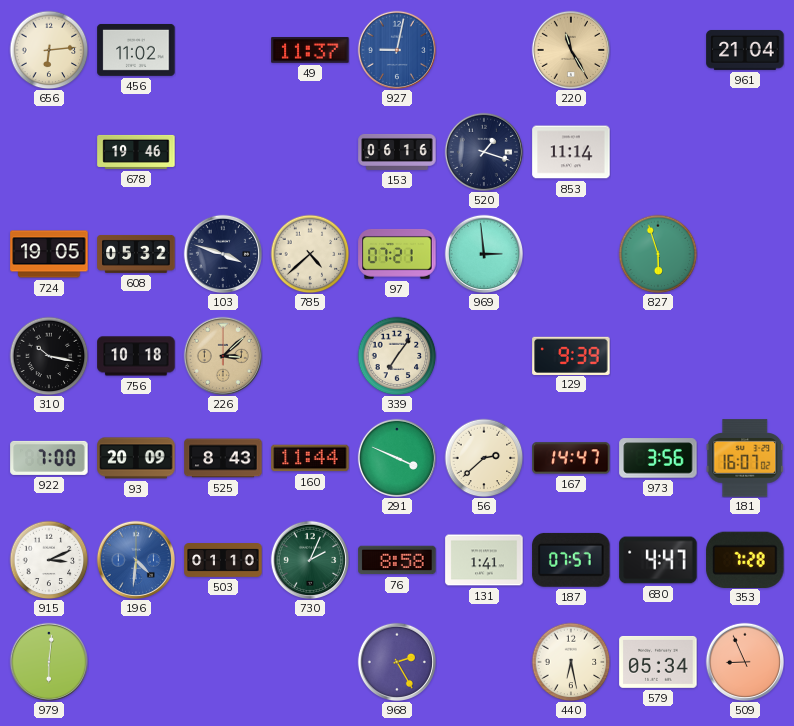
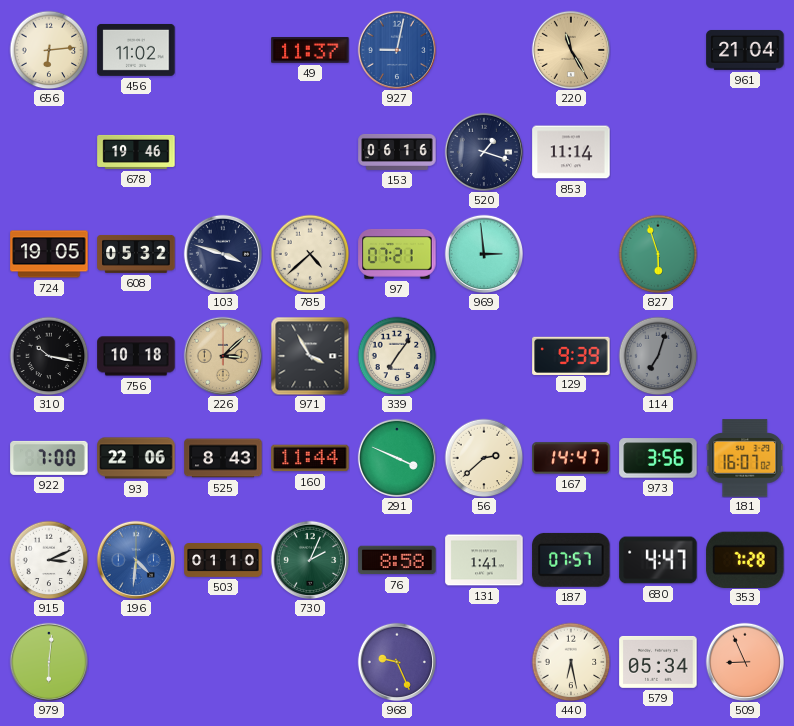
971: none -> 3:55 (310, 356)
114: none -> 7:03 (658, 356)
93: 20:09 -> 22:06 (136, 458)
968: 2:25 -> 9:26 (396, 661)
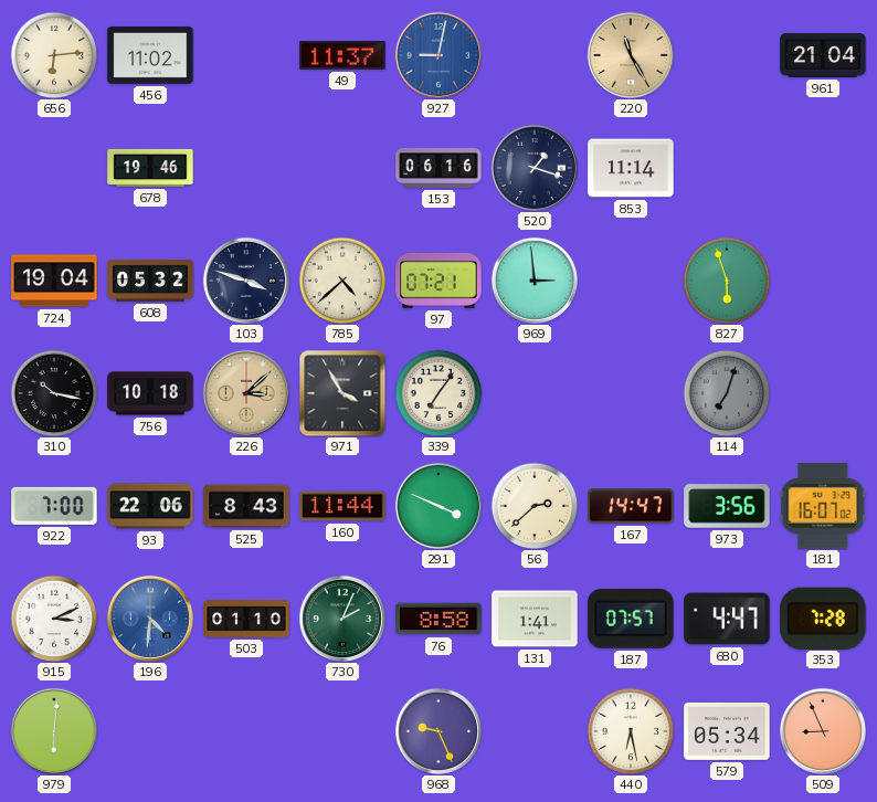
724: 19:05 -> 19:04 (54, 281)
129: 9:39 -> none (571, 355)
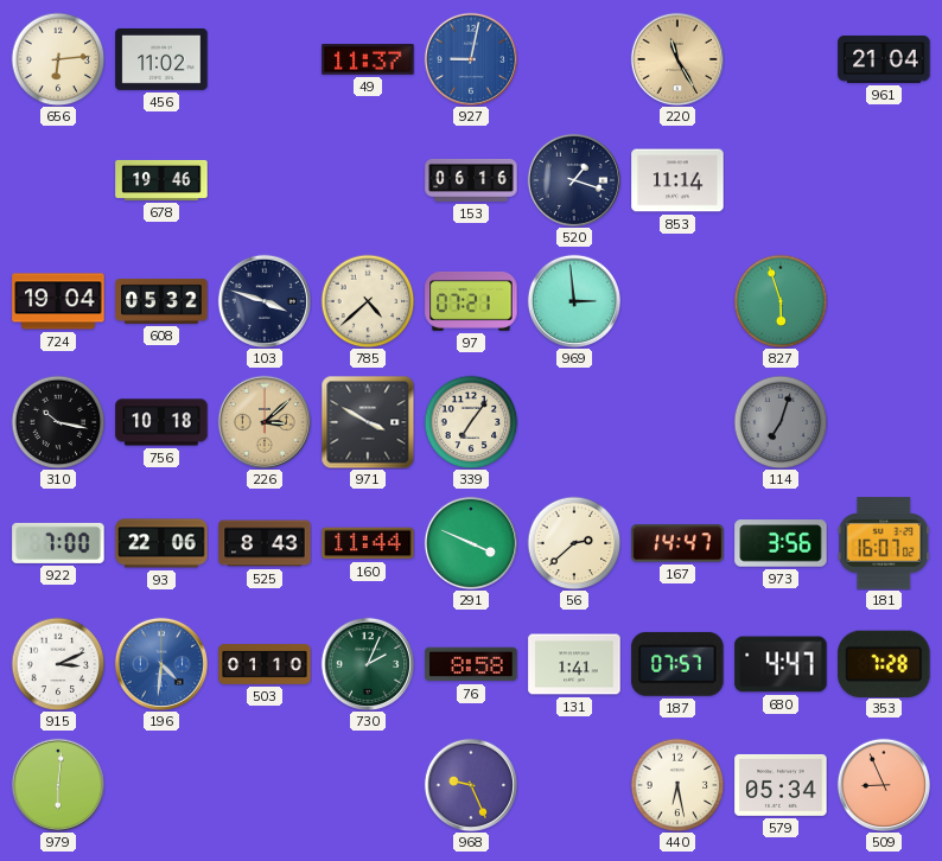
971: 3:55 -> 3:50 (368, 422)
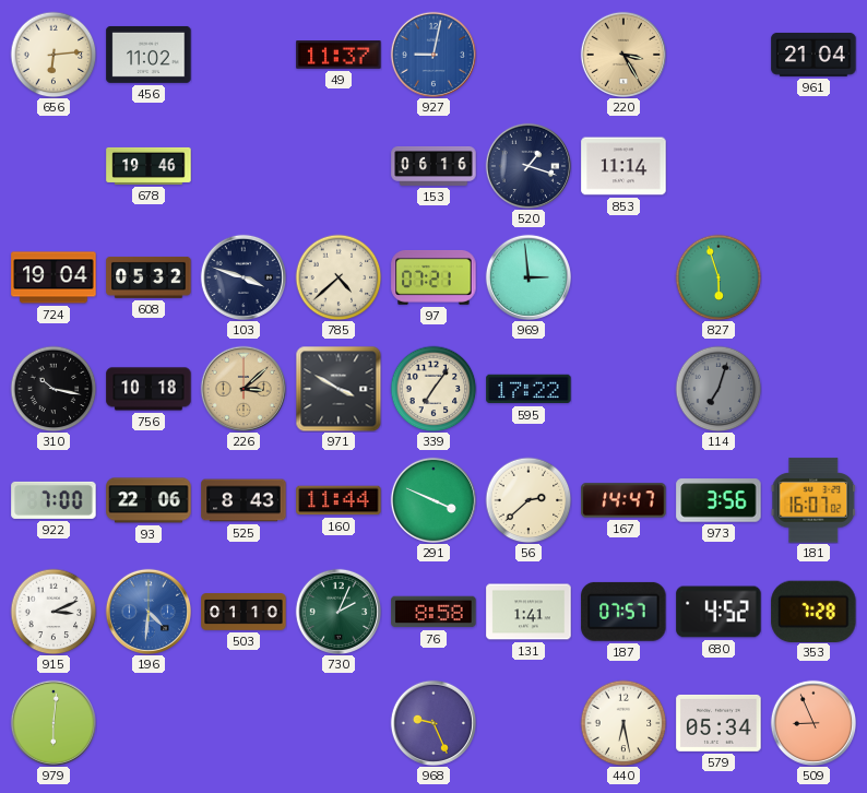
220: 11:25 -> 3:25 (622, 54)
595: none -> 17:22 (528, 389)
680: 4:47 -> 4:52 (718, 612)
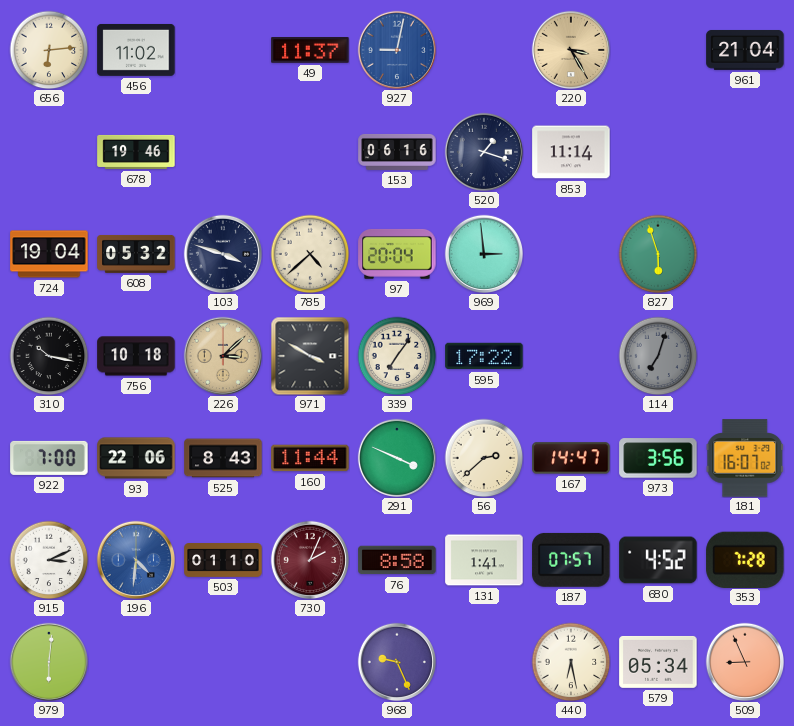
97: 07:21 -> 20:04 (397, 254)
730 dial: green -> burgundy (309, 559)
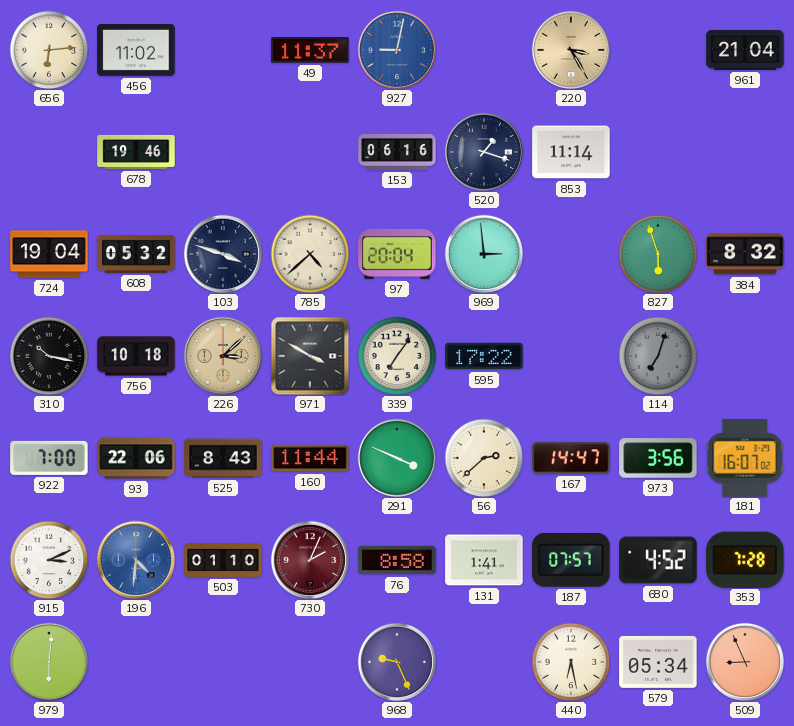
384: none -> 8:32 (745, 254)
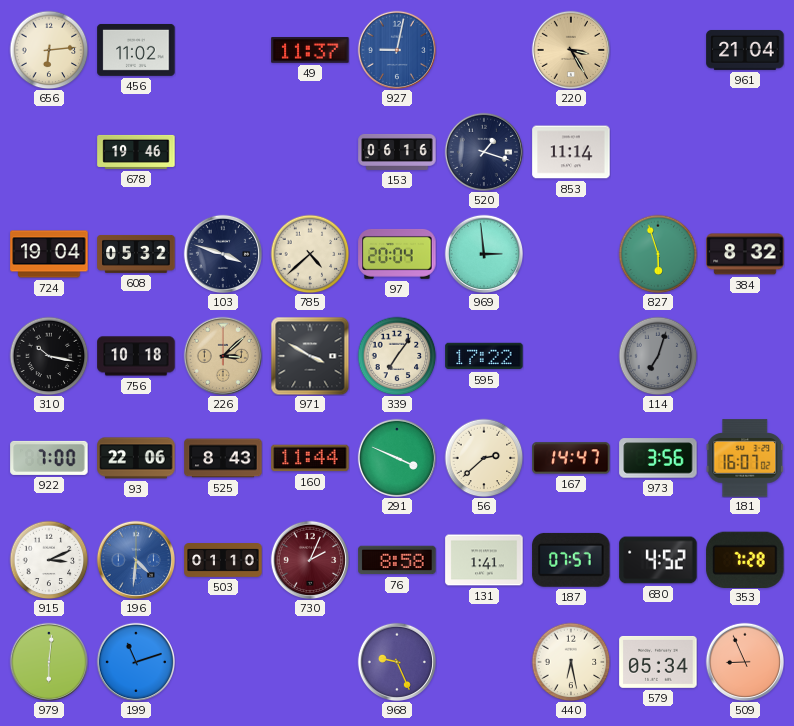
199: none -> 11:12 (135, 661)
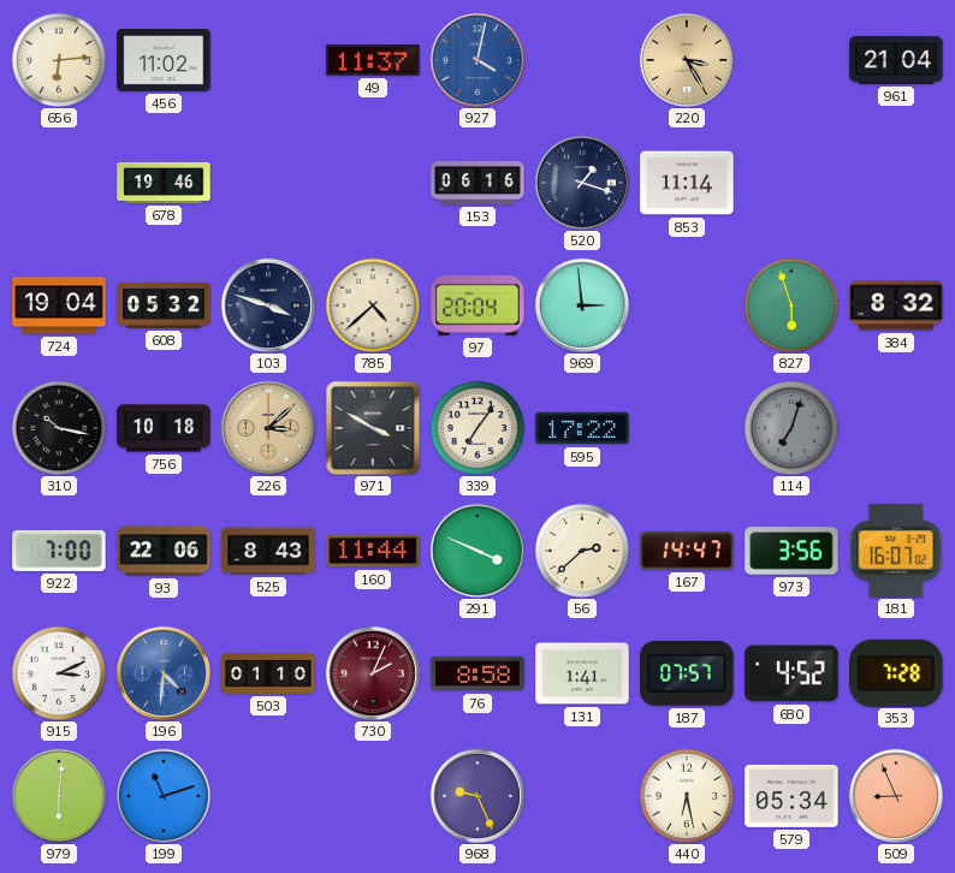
927: 9:02 -> 4:02 (476, 59)
